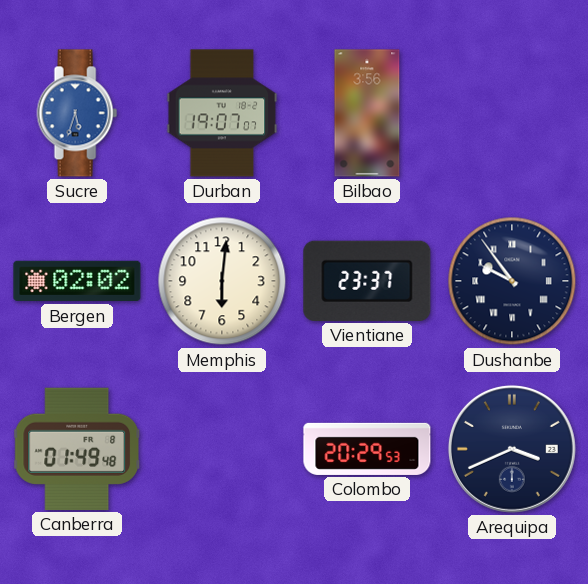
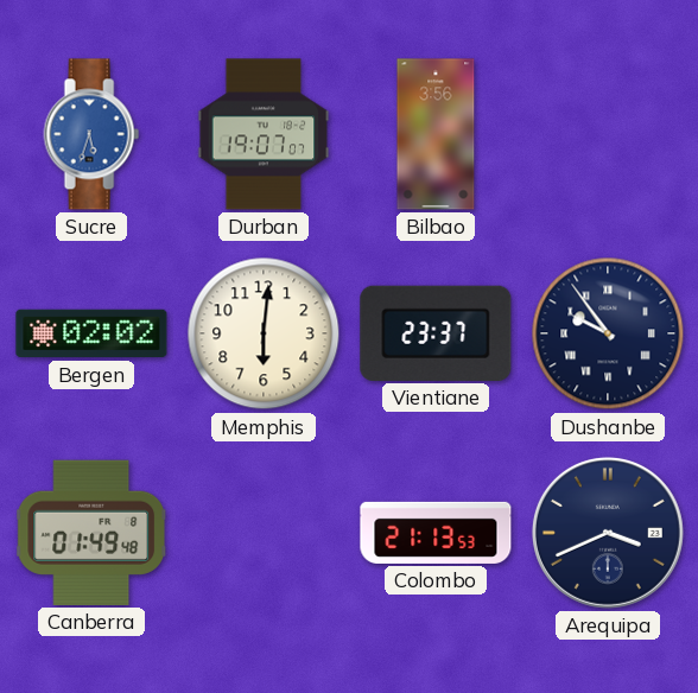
Colombo: 20:29 -> 21:13 (436, 533)
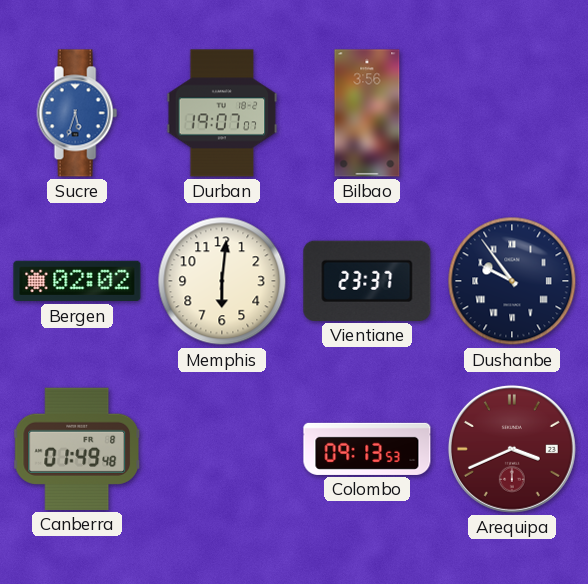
Colombo: 21:13 -> 09:13 (367, 449)
Arequipa dial: navy -> burgundy (512, 449)
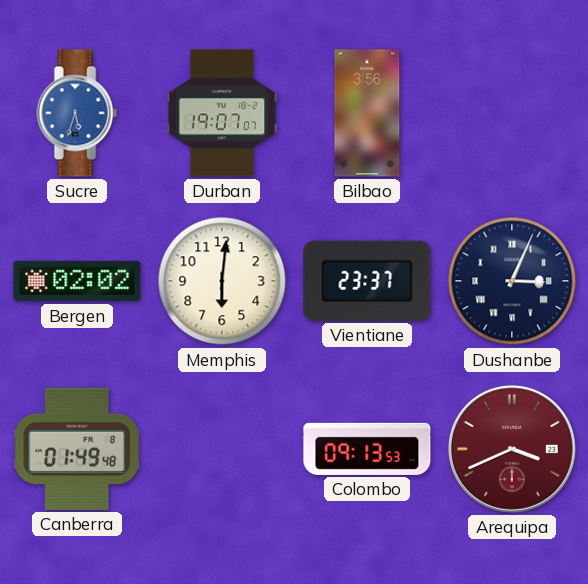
Dushanbe: 9:54 -> 3:04 (512, 281)
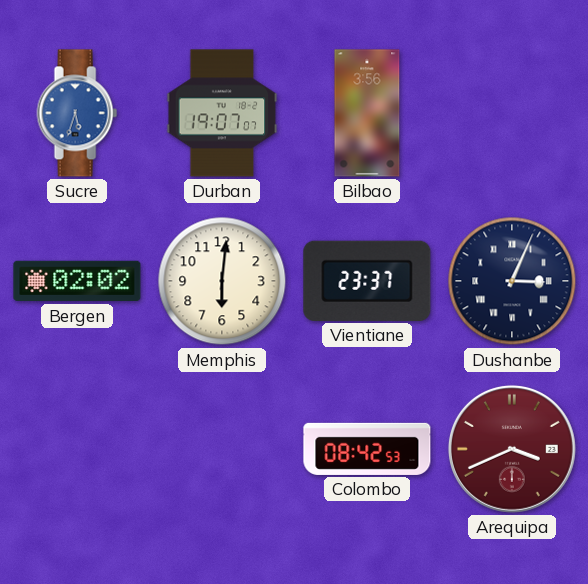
Canberra: 01:49 -> none (78, 449)
Colombo: 09:13 -> 08:42 (367, 449)
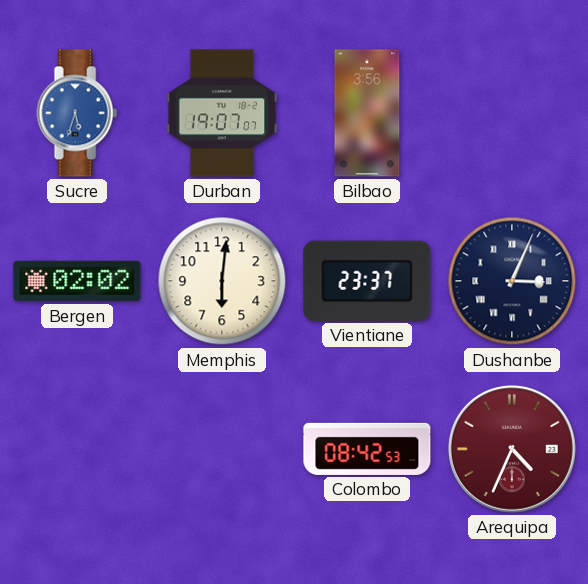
Arequipa: 3:41 -> 4:34 (512, 449)
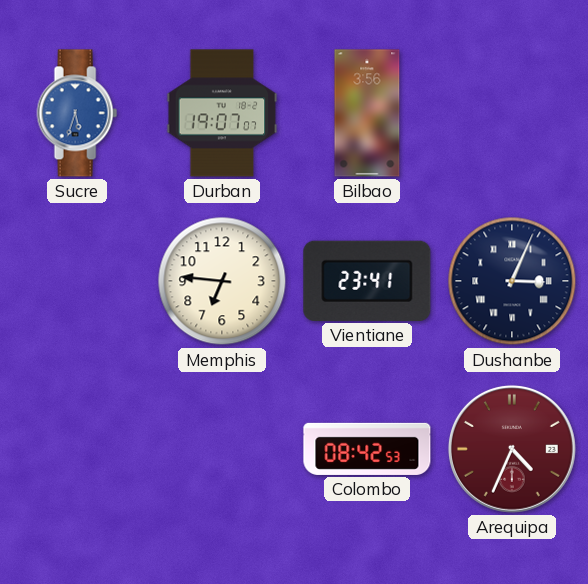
Bergen: 02:02 -> none (77, 281)
Memphis: 6:01 -> 6:46 (222, 281)
Vientiane: 23:37 -> 23:41 (367, 281)
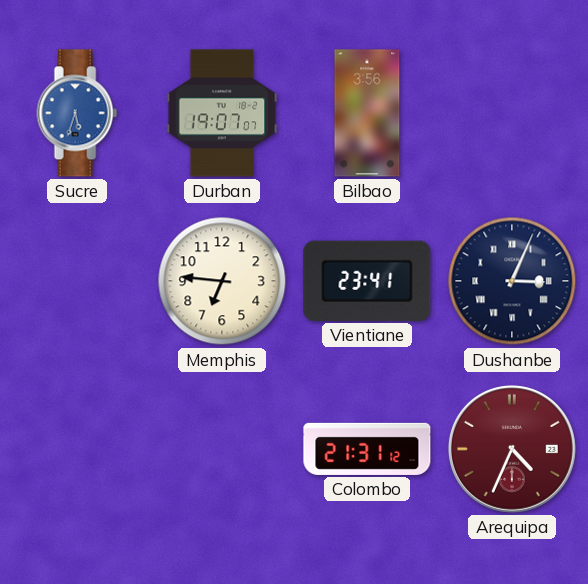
Colombo: 08:42 -> 21:31 (367, 449)
